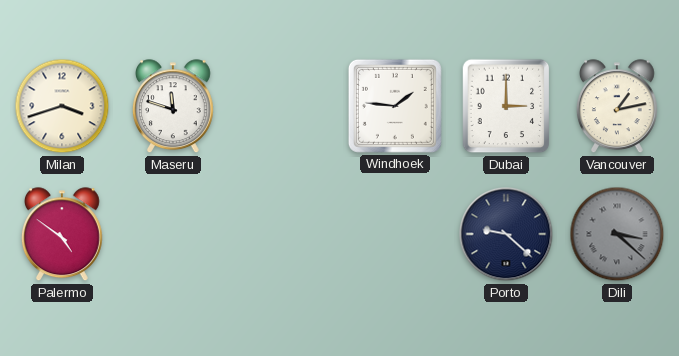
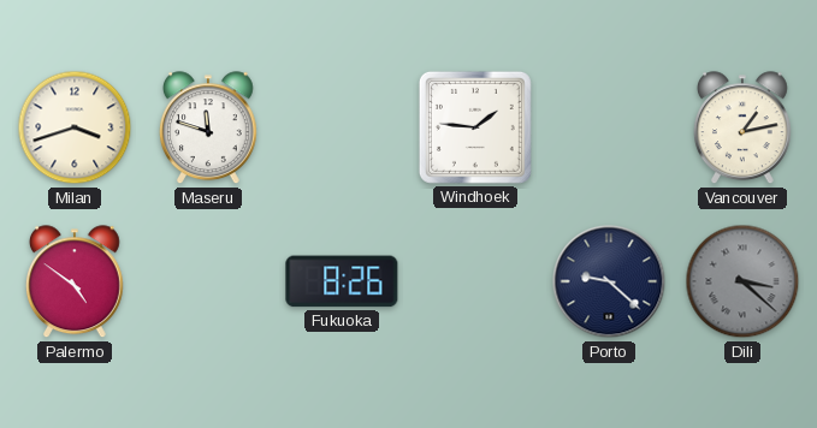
Dubai: 3:00 -> none (506, 106)
Fukuoka: none -> 8:26 (342, 281)
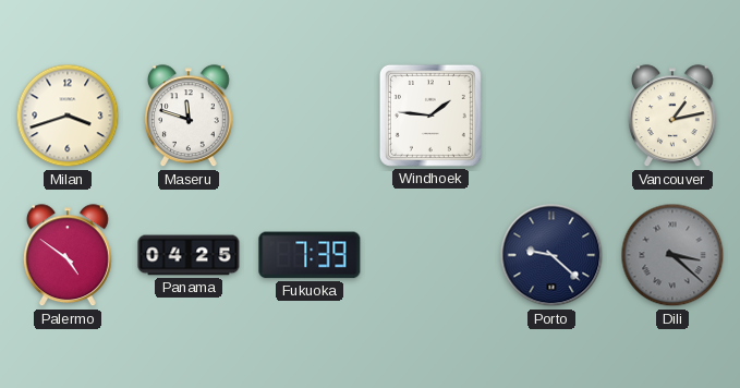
Panama: none -> 04:25 (189, 255)
Fukuoka: 8:26 -> 7:39 (310, 255)
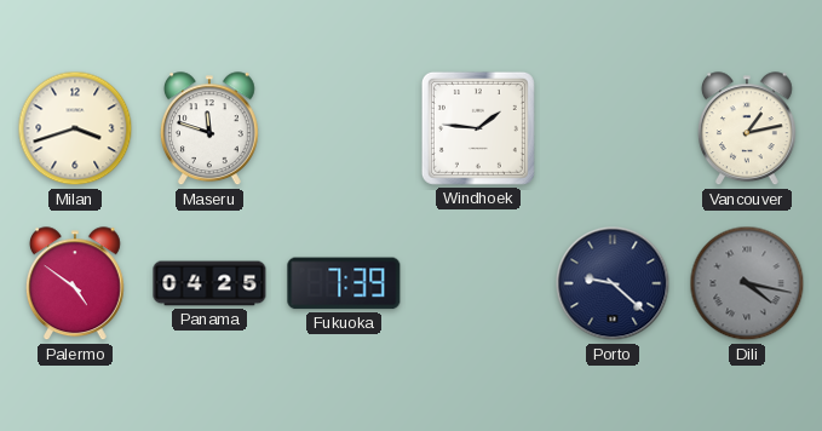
Dili: 3:22 -> 4:17 (747, 283)
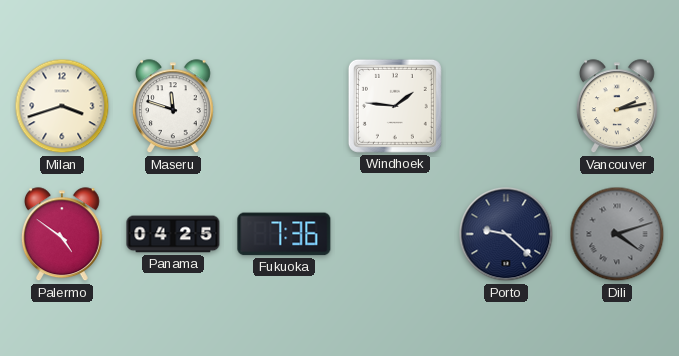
Vancouver: 1:13 -> 2:13 (617, 107)
Fukuoka: 7:39 -> 7:36 (284, 234)
Dili: 4:17 -> 4:12 (617, 234)
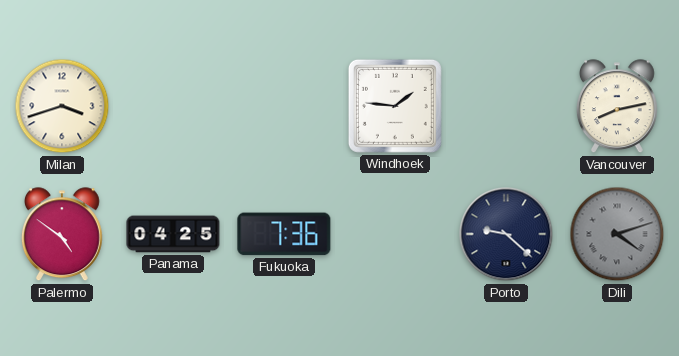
Maseru: 11:48 -> none (173, 107)
Vancouver: 2:13 -> 8:13 (617, 107)
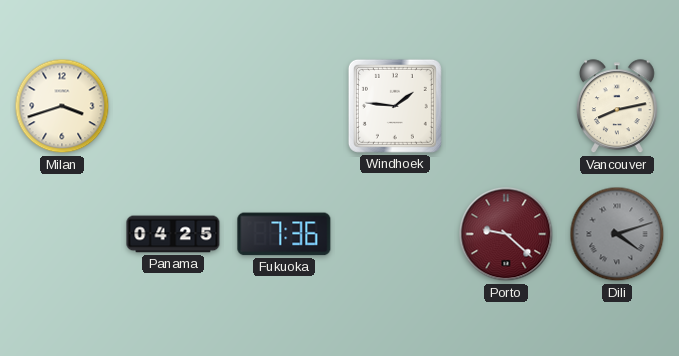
Palermo: 4:51 -> none (62, 235)
Porto dial: navy -> burgundy (506, 234)
